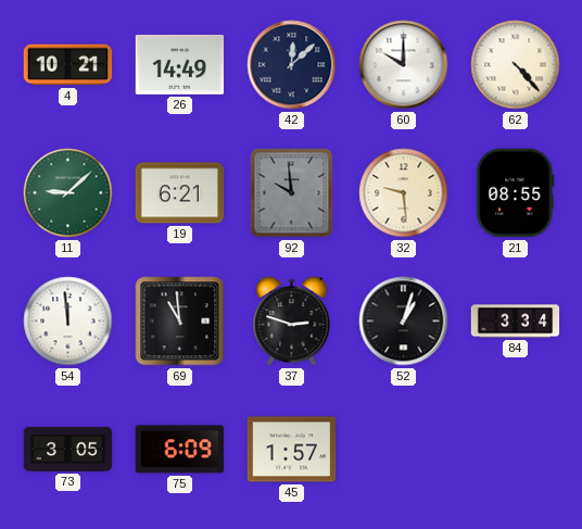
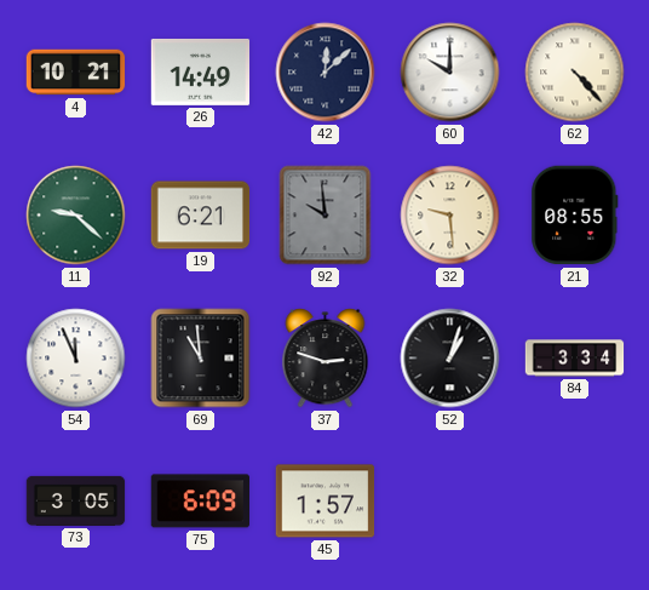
11: 9:08 -> 9:22 (76, 216)
54: 11:59 -> 11:56 (76, 359)
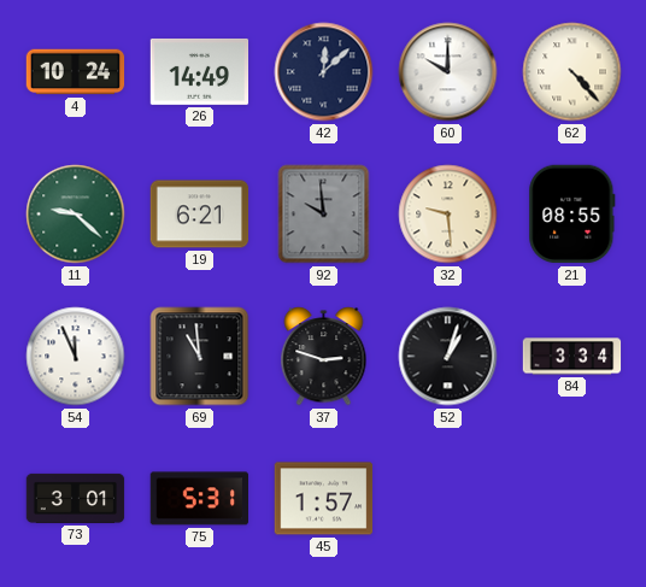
4: 10:21 -> 10:24 (76, 72)
73: 3:05 -> 3:01 (76, 498)
75: 6:09 -> 5:31 (199, 499)
